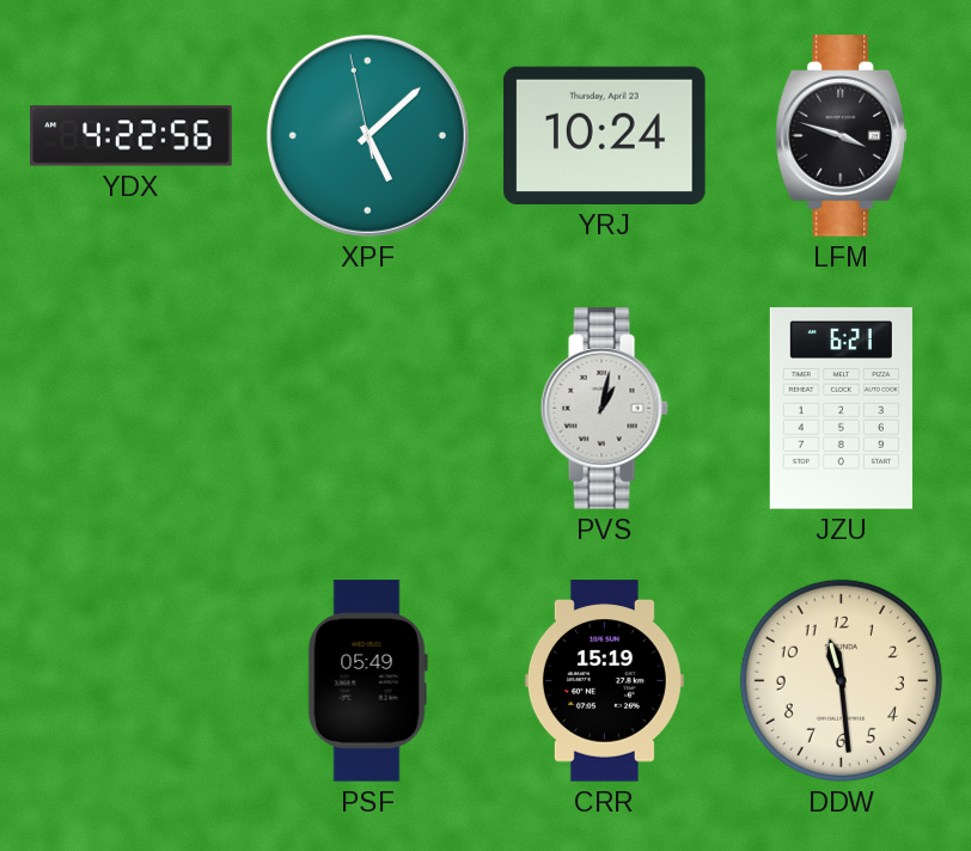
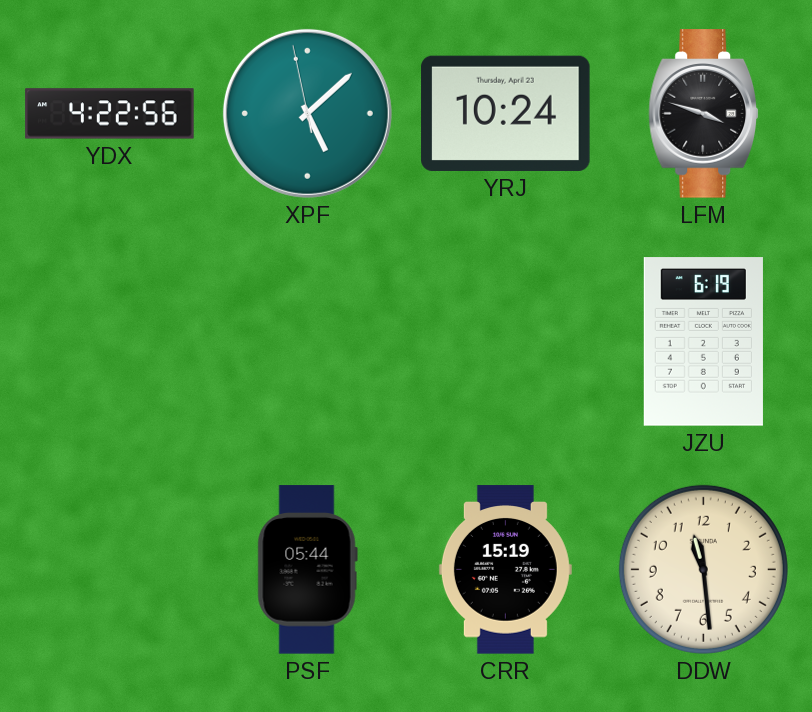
PVS: 1:02 -> none (604, 409)
JZU: 6:21 -> 6:19 (703, 342)
PSF: 05:49 -> 05:44 (307, 570)
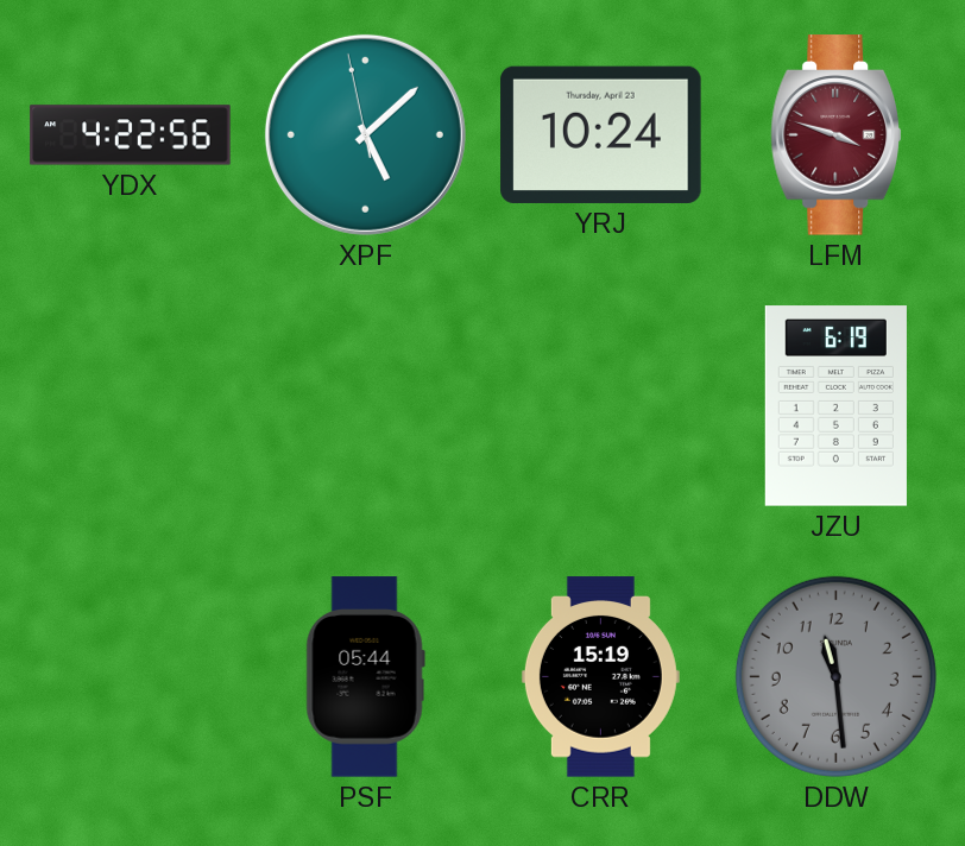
LFM dial: black -> burgundy (837, 135)
DDW dial: cream -> grey (835, 676)
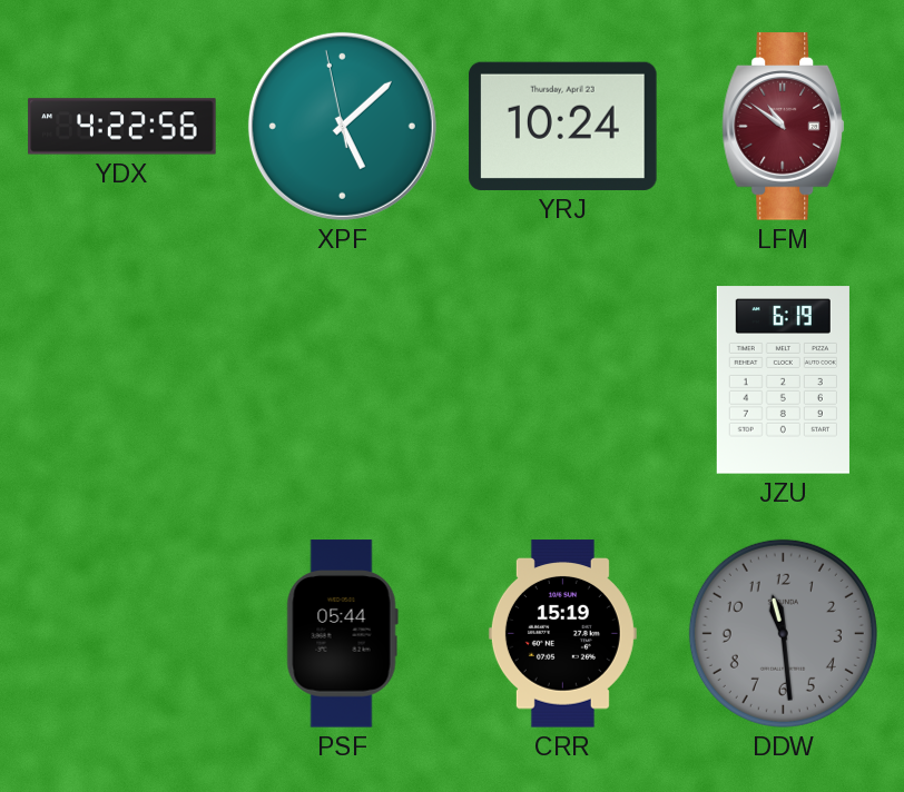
LFM: 3:48 -> 10:51 (784, 127)
